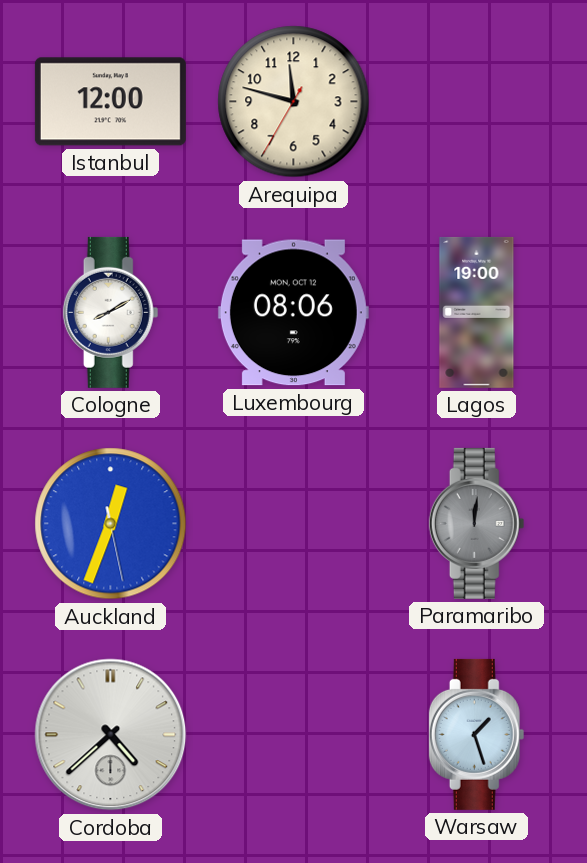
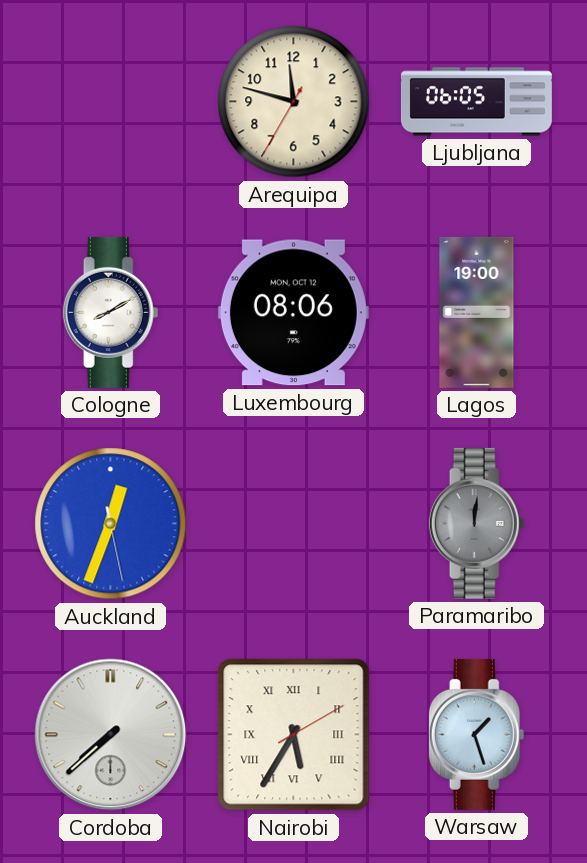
Istanbul: 12:00 -> none (110, 102)
Ljubljana: none -> 06:05 (476, 102)
Cordoba: 4:38 -> 7:38 (111, 735)
Nairobi: none -> 5:35 (294, 735)
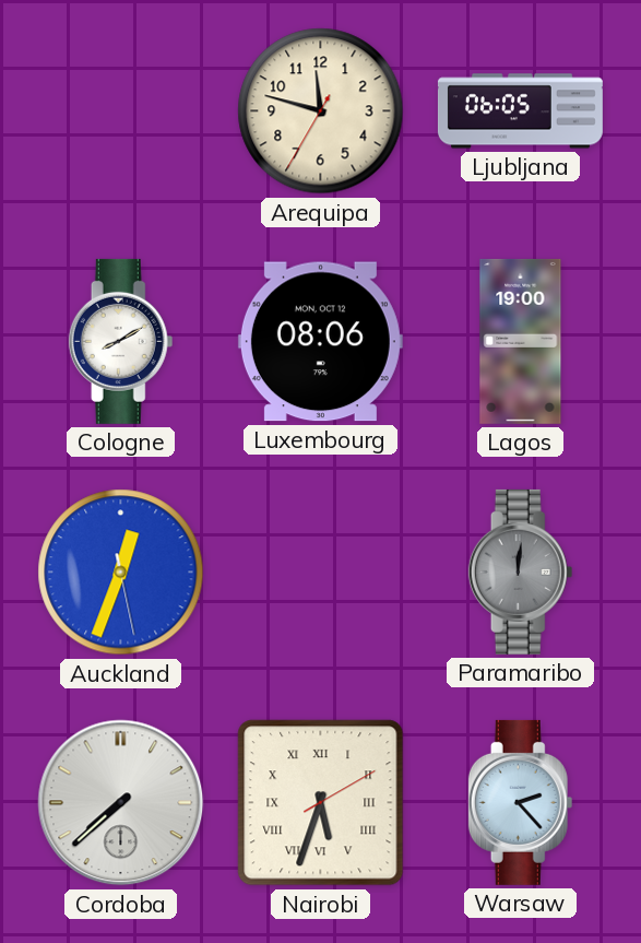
Nairobi: 5:35 -> 5:33 (321, 803)
Warsaw: 1:27 -> 2:23 (521, 802)
